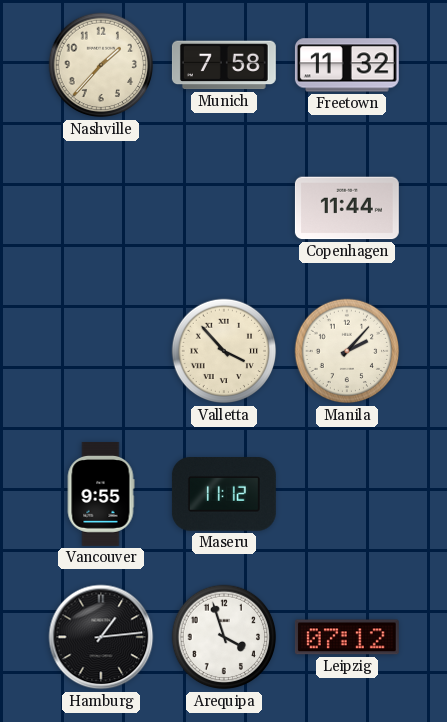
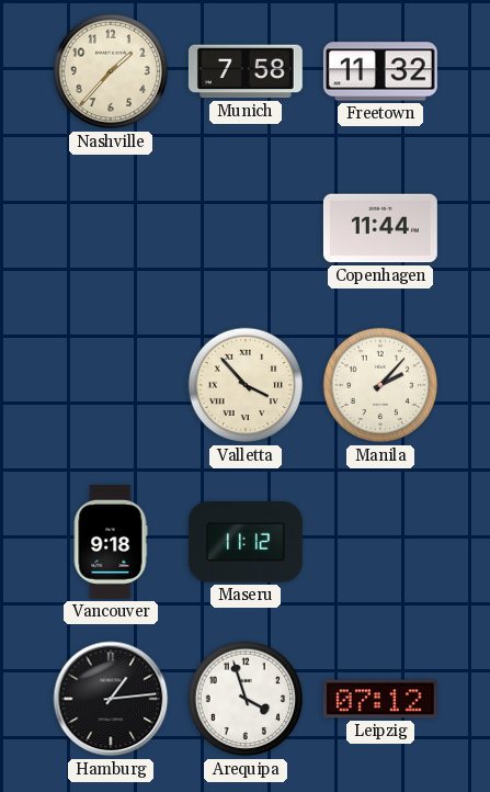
Vancouver: 9:55 -> 9:18 (111, 542)
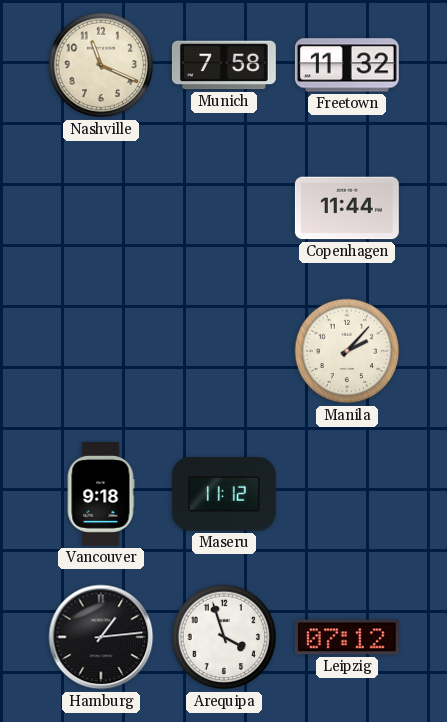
Nashville: 1:37 -> 11:19 (101, 65)
Valletta: 3:53 -> none (246, 385)
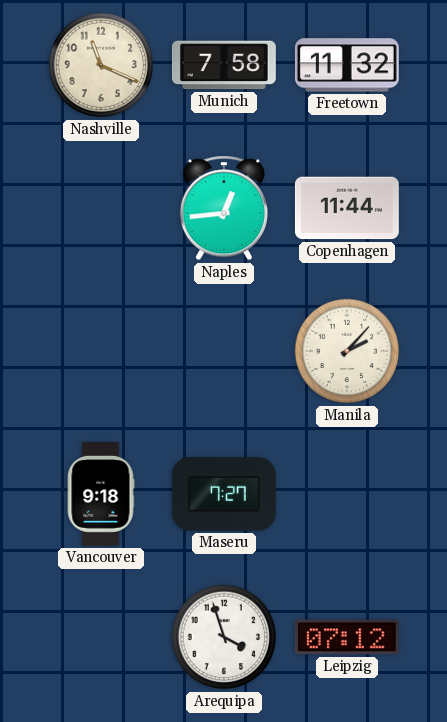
Naples: none -> 12:44 (224, 208)
Maseru: 11:12 -> 7:27 (224, 494)
Hamburg: 1:14 -> none (101, 637)
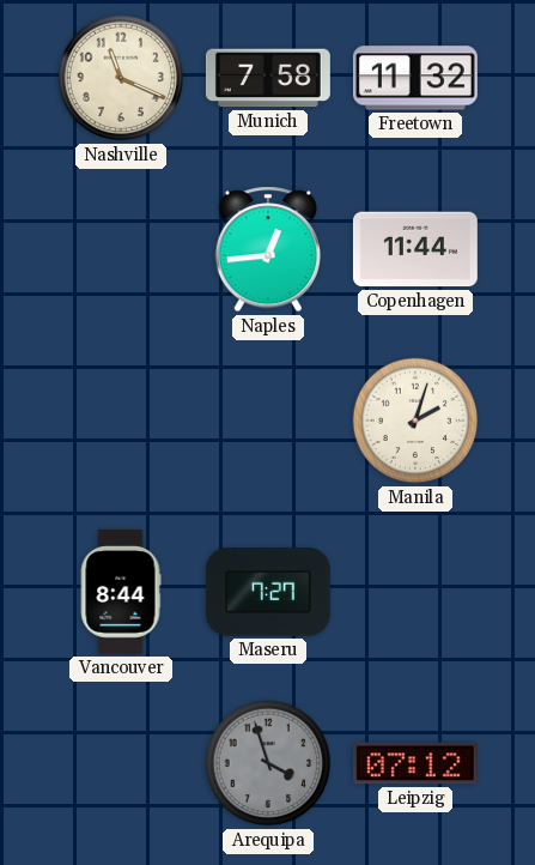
Manila: 2:07 -> 2:03 (415, 421)
Vancouver: 9:18 -> 8:44 (121, 592)
Arequipa dial: white -> grey (268, 763)
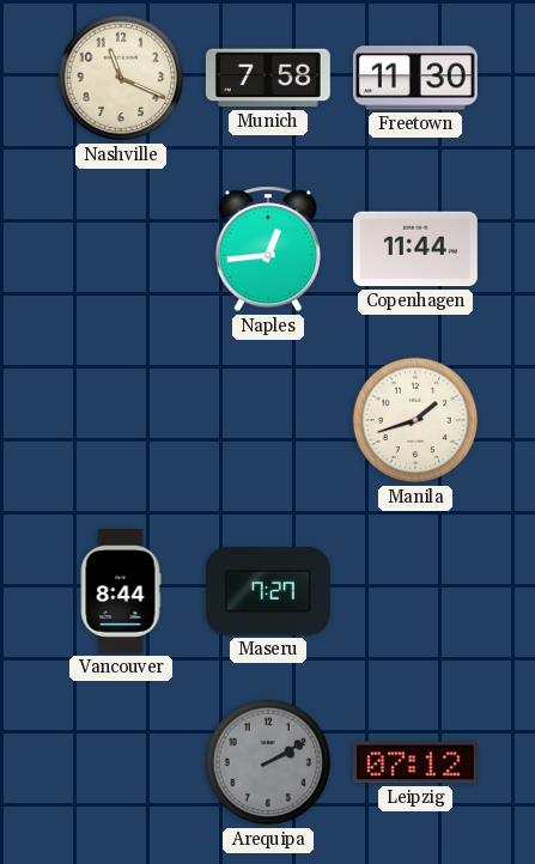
Freetown: 11:32 -> 11:30 (415, 78)
Manila: 2:03 -> 1:42 (415, 420)
Arequipa: 3:57 -> 2:10 (268, 762)
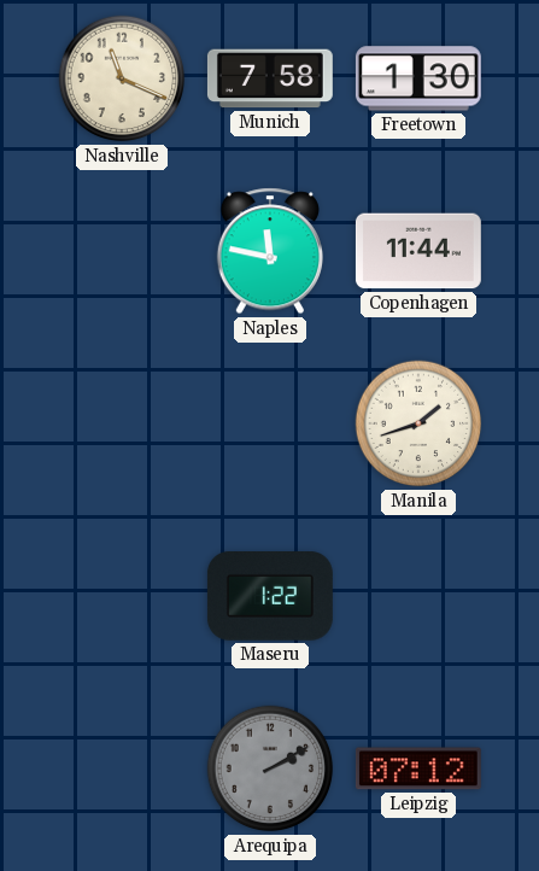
Freetown: 11:30 -> 1:30 (418, 78)
Naples: 12:44 -> 11:47 (270, 251)
Vancouver: 8:44 -> none (121, 591)
Maseru: 7:27 -> 1:22 (270, 596)
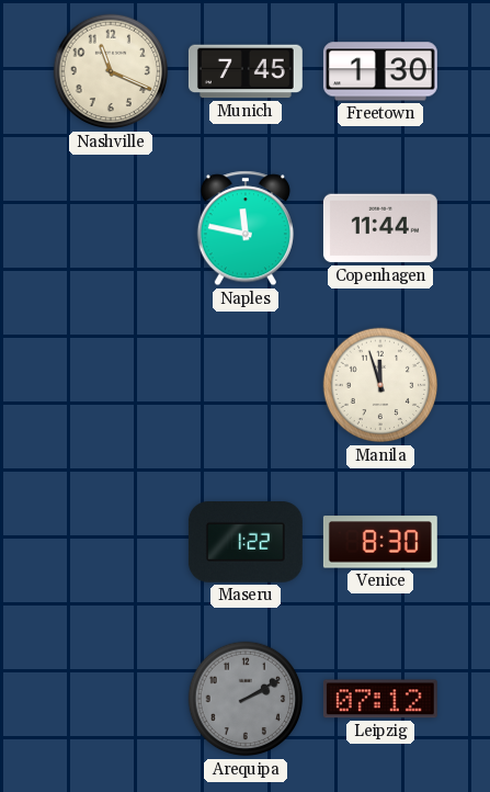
Munich: 7:58 -> 7:45 (246, 71)
Manila: 1:42 -> 11:57 (380, 385)
Venice: none -> 8:30 (380, 542)
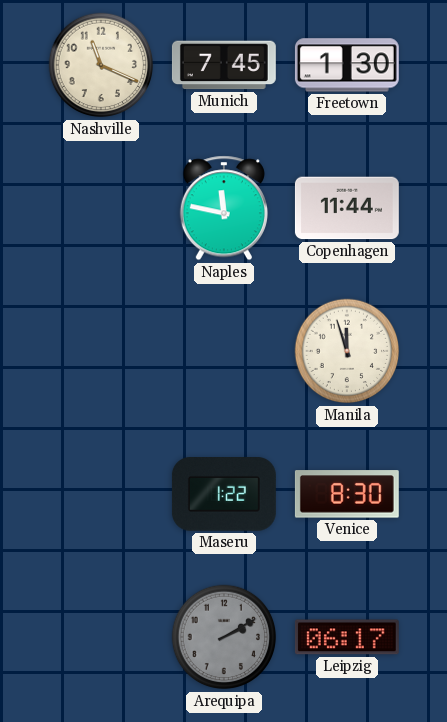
Leipzig: 07:12 -> 06:17 (347, 637)
